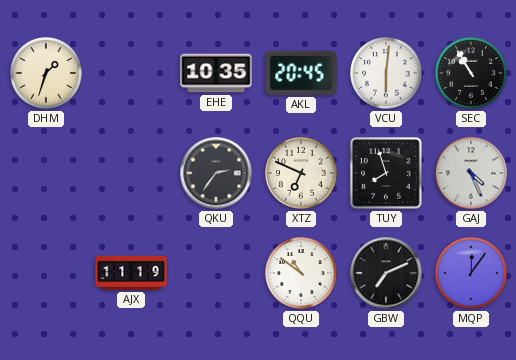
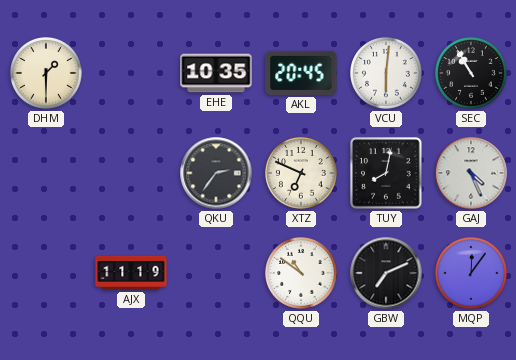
DHM: 1:33 -> 1:30 (47, 74)
TUY: 7:57 -> 8:02 (386, 173)
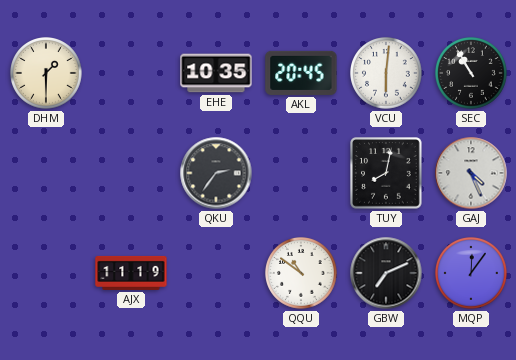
XTZ: 6:49 -> none (302, 174)
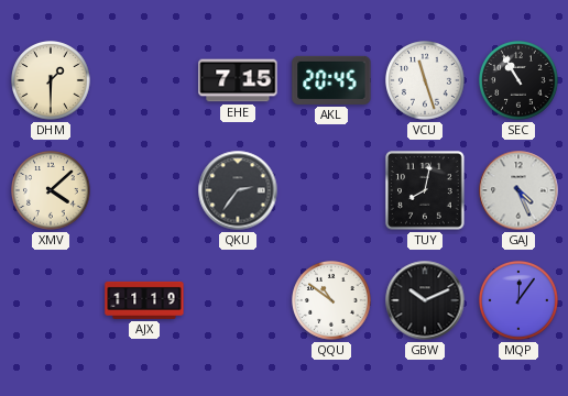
EHE: 10:35 -> 7:15 (238, 80)
VCU: 6:01 -> 11:27 (426, 81)
XMV: none -> 4:08 (52, 191)
GBW: 7:11 -> 10:11 (425, 300)
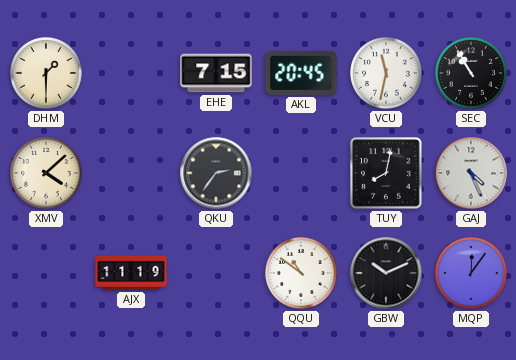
VCU: 11:27 -> 11:32 (387, 74)
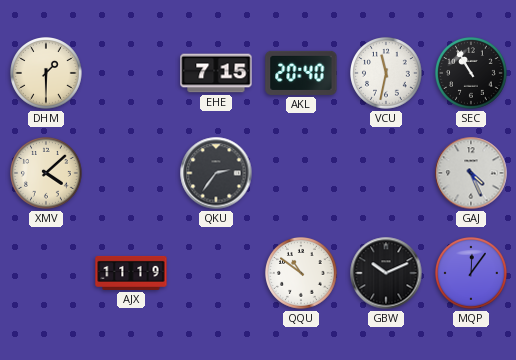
AKL: 20:45 -> 20:40 (301, 73)
TUY: 8:02 -> none (386, 173)
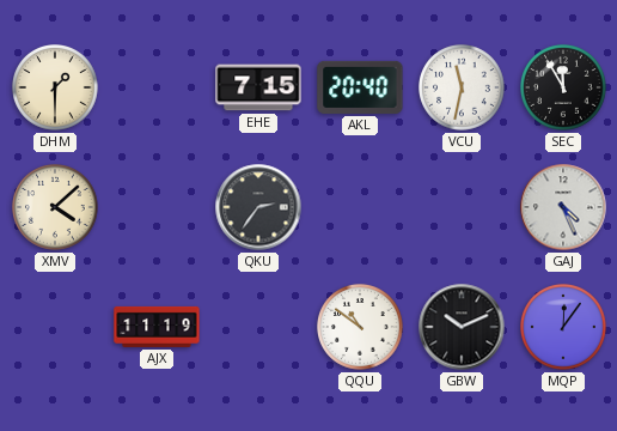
SEC: 10:55 -> 11:55 (564, 89)
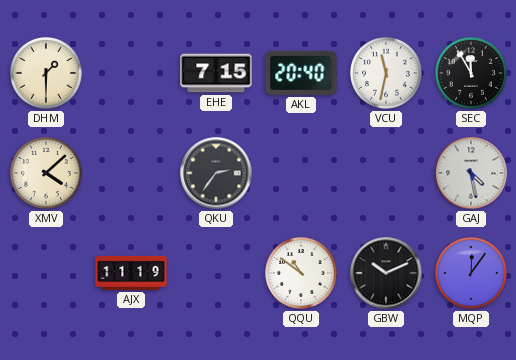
GAJ: 4:26 -> 4:28 (471, 173)
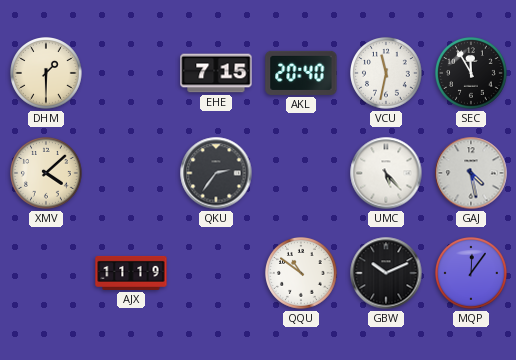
UMC: none -> 5:23 (386, 173)
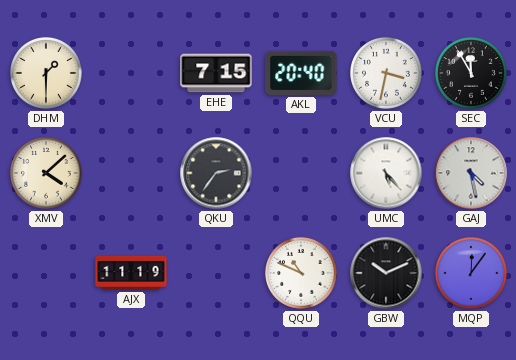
VCU: 11:32 -> 3:32 (387, 74)
QQU: 10:51 -> 10:49 (302, 274)
